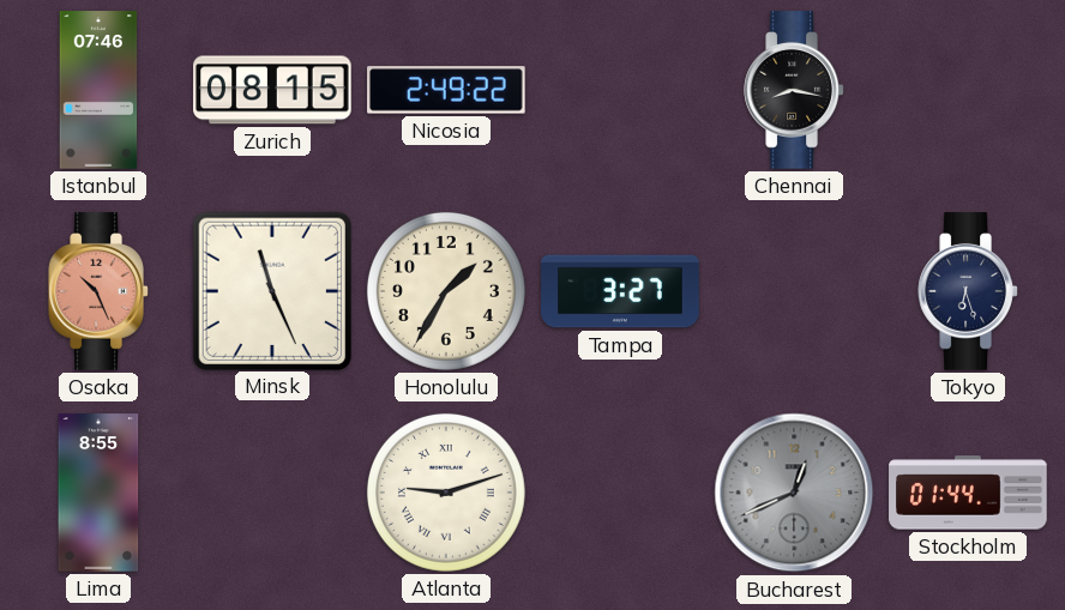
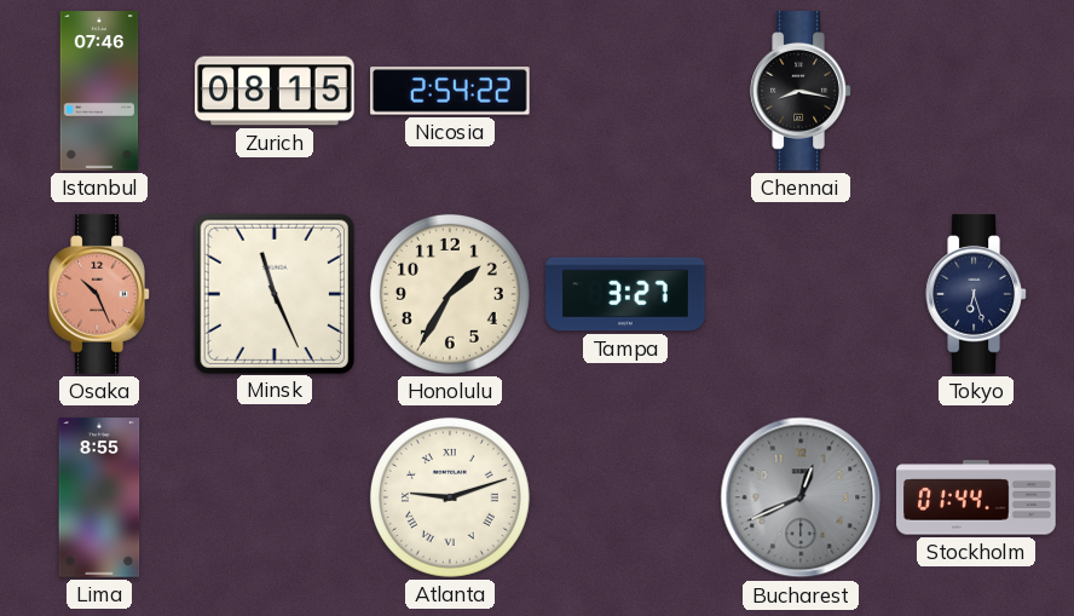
Nicosia: 2:49 -> 2:54 (450, 91)
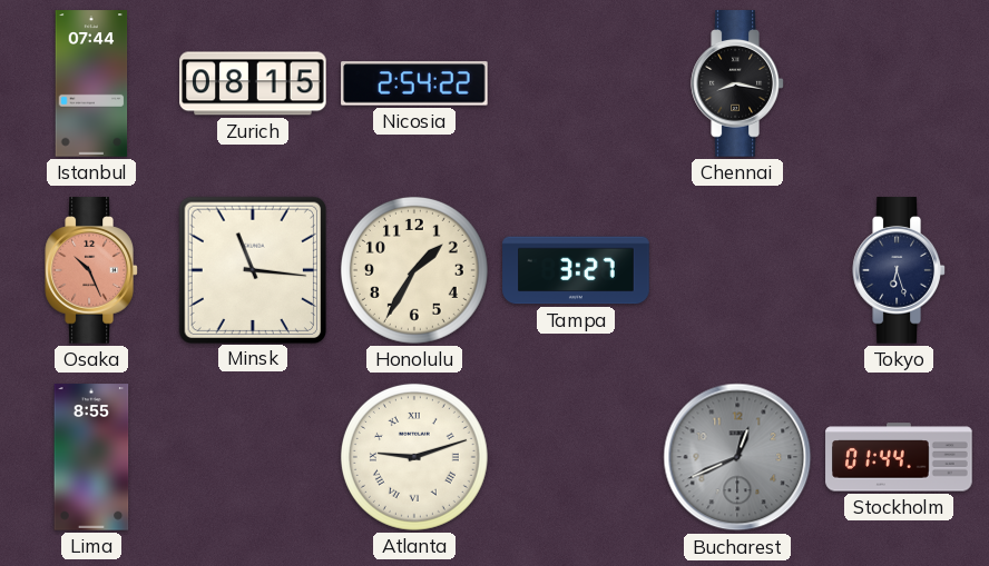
Istanbul: 07:46 -> 07:44 (91, 83)
Minsk: 11:26 -> 11:16 (252, 269)
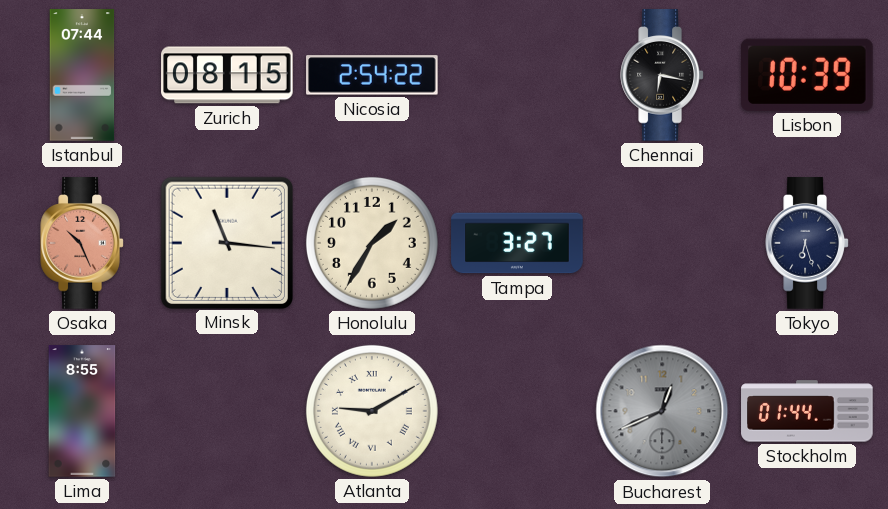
Chennai: 8:17 -> 6:17 (662, 75)
Lisbon: none -> 10:39 (808, 75)
Atlanta: 9:12 -> 9:10 (372, 411)
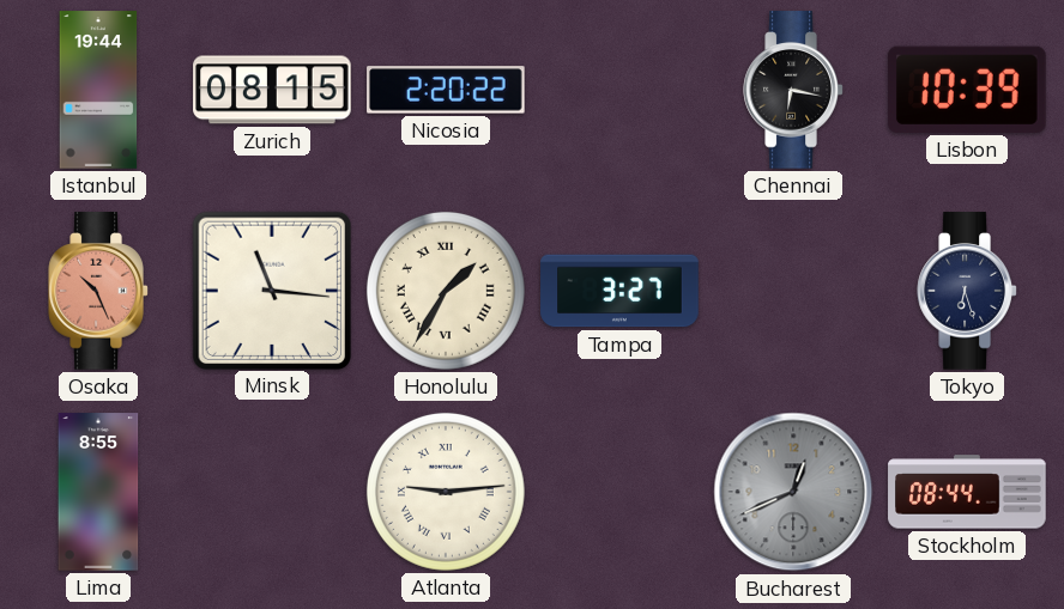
Istanbul: 07:44 -> 19:44 (98, 90)
Nicosia: 2:54 -> 2:20 (446, 90)
Honolulu numerals: Arabic -> Roman (446, 291)
Atlanta: 9:10 -> 9:14 (446, 492)
Stockholm: 01:44 -> 08:44 (967, 492)
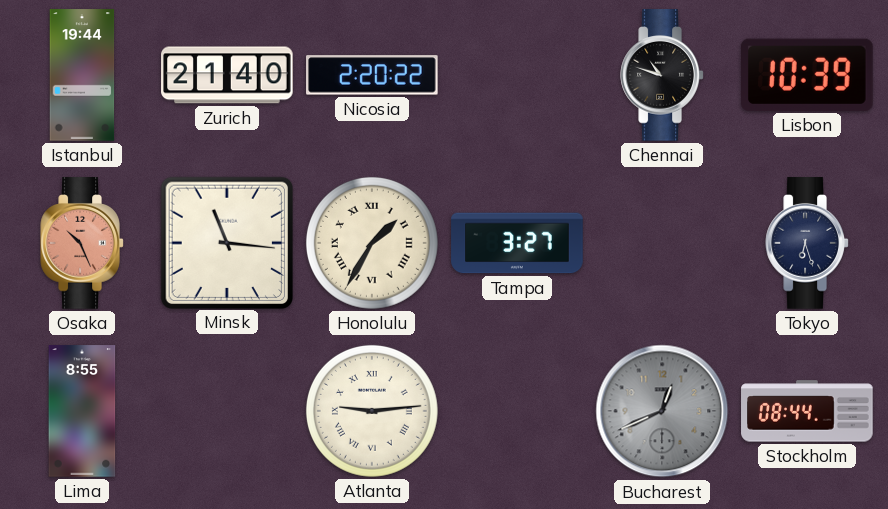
Zurich: 08:15 -> 21:40 (227, 75)
Chennai: 6:17 -> 10:48 (662, 75)
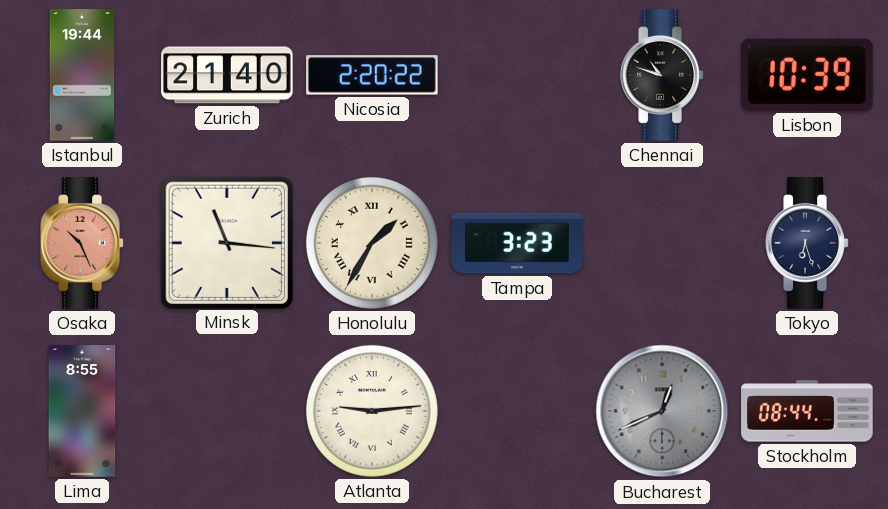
Tampa: 3:27 -> 3:23 (517, 243)
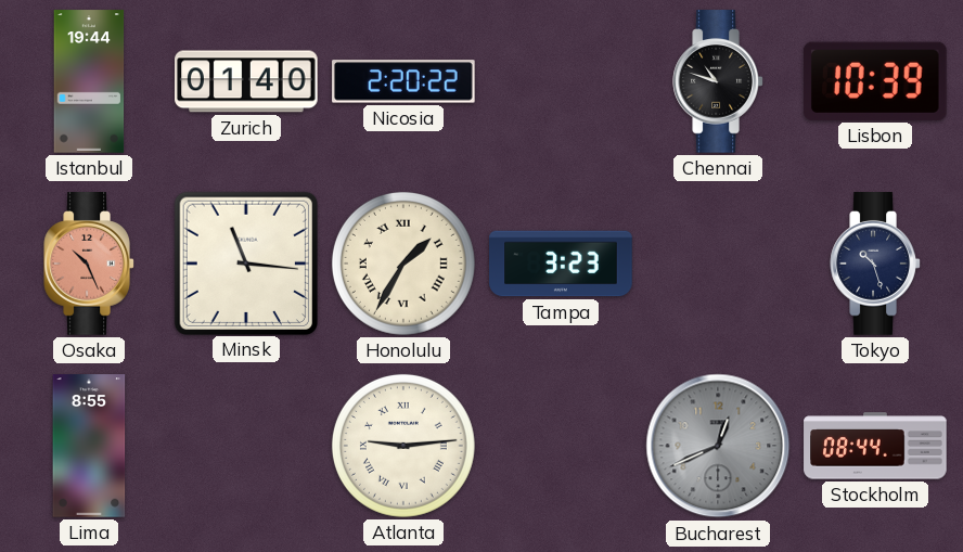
Zurich: 21:40 -> 01:40 (246, 81)
Tokyo: 6:27 -> 10:27 (875, 264)
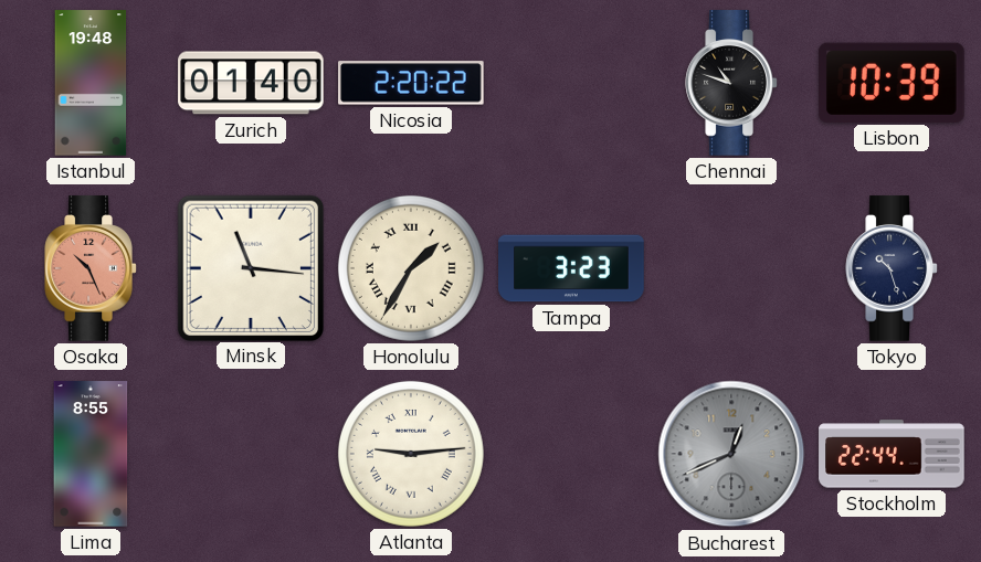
Istanbul: 19:44 -> 19:48 (91, 83)
Stockholm: 08:44 -> 22:44 (892, 454)
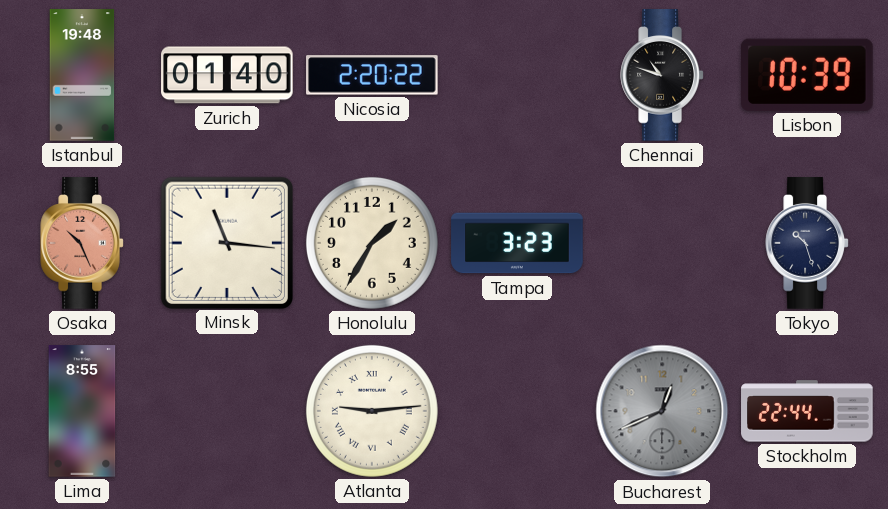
Honolulu numerals: Roman -> Arabic (372, 243)
